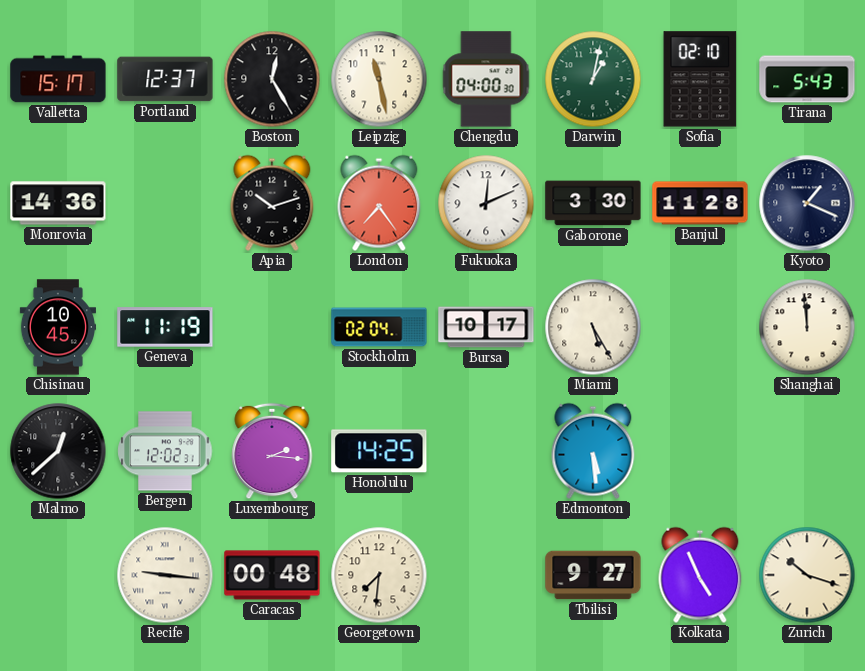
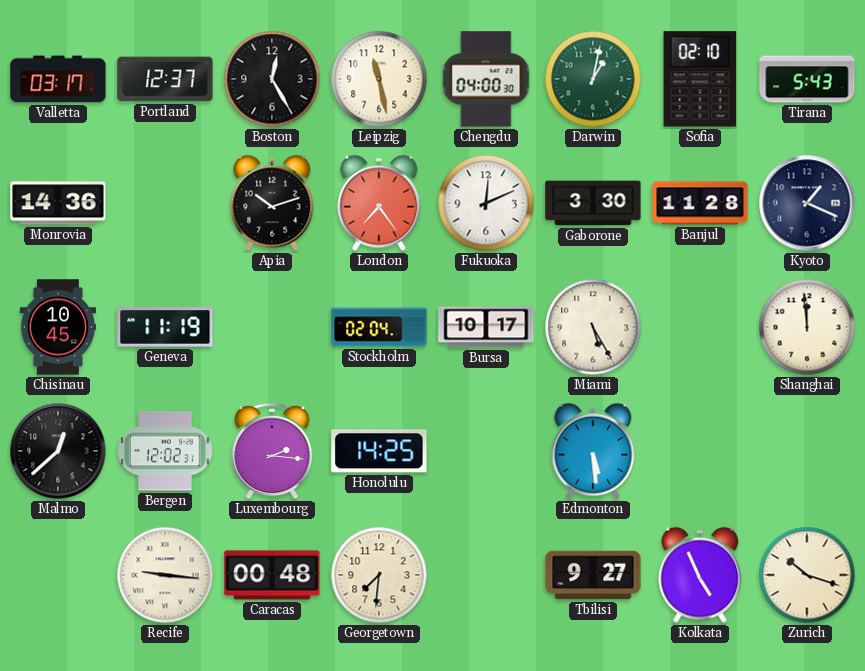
Valletta: 15:17 -> 03:17 (58, 79)
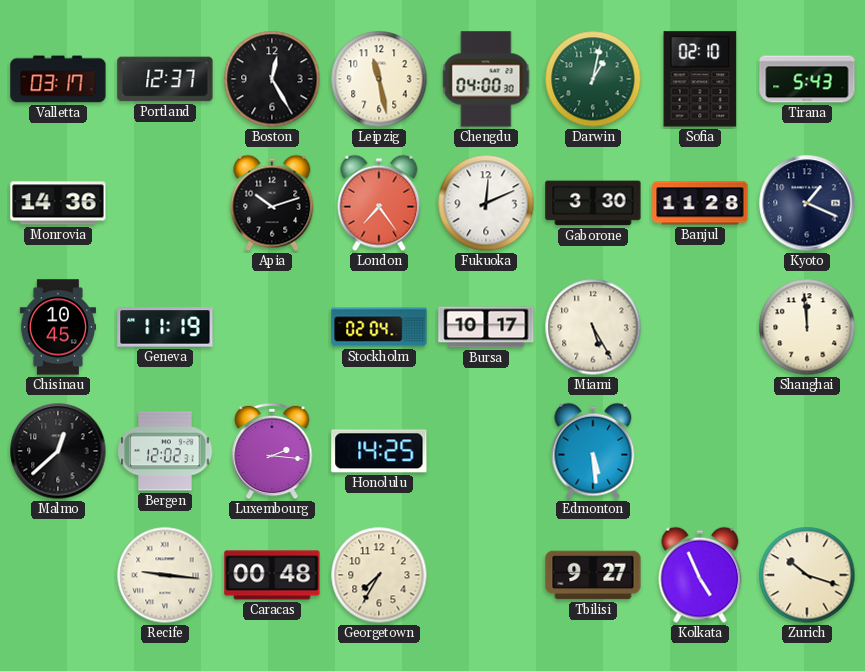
Georgetown: 7:31 -> 7:35 (379, 575)
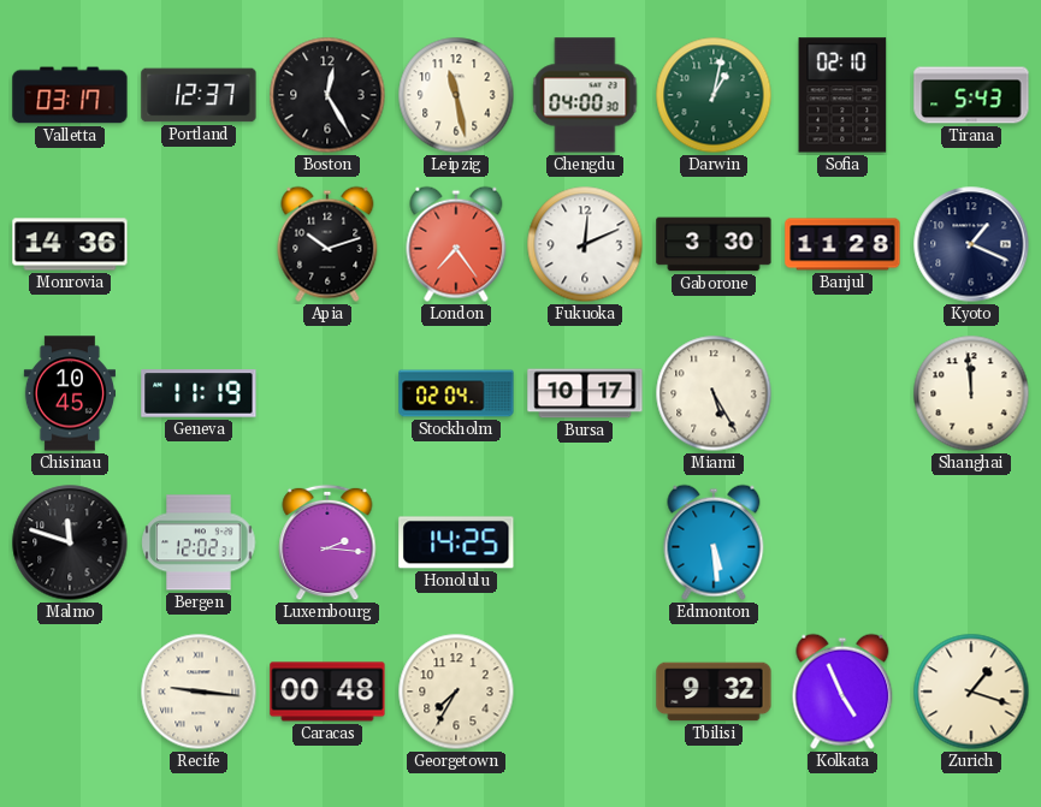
Malmo: 12:38 -> 11:48 (70, 542)
Tbilisi: 9:27 -> 9:32 (714, 692)
Zurich: 10:18 -> 1:18 (971, 692)
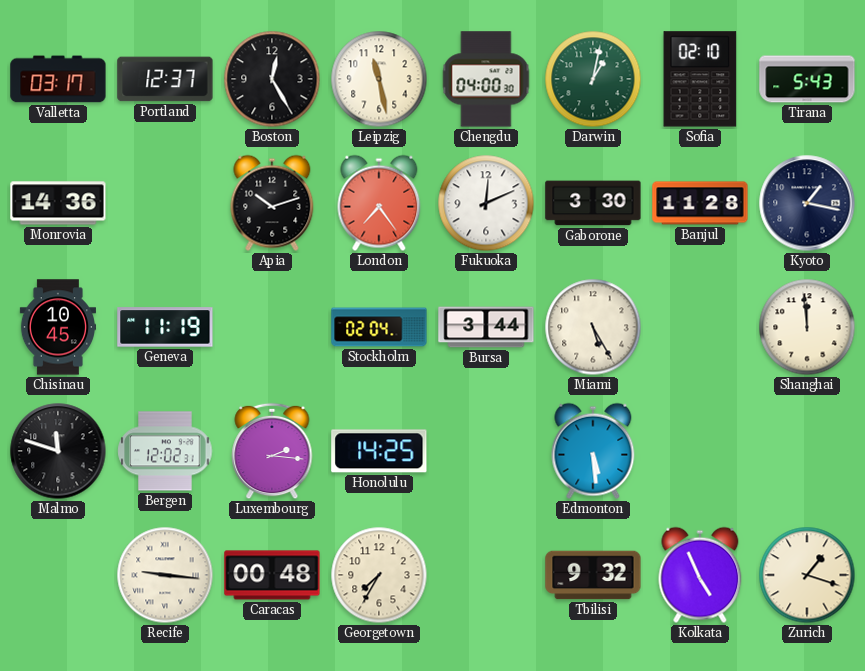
Kyoto: 1:19 -> 1:17 (807, 203)
Bursa: 10:17 -> 3:44 (486, 327)
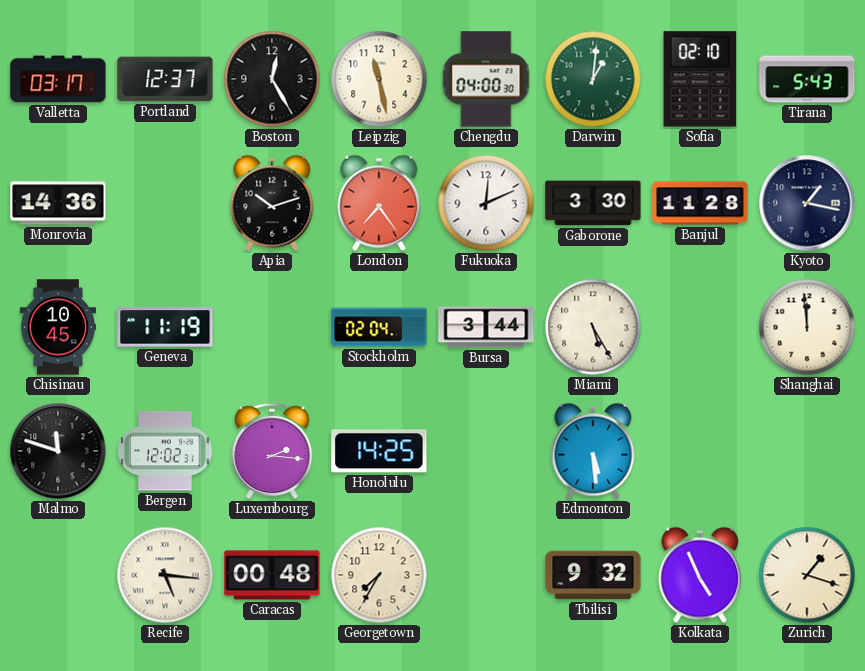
Darwin: 1:02 -> 1:01 (593, 79)
Recife: 9:16 -> 5:16 (165, 575)
